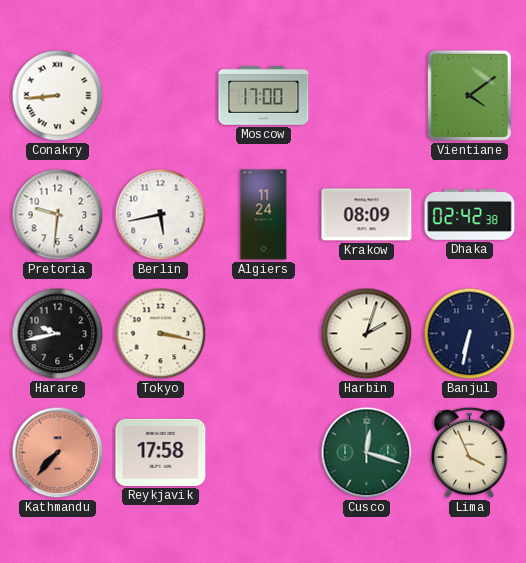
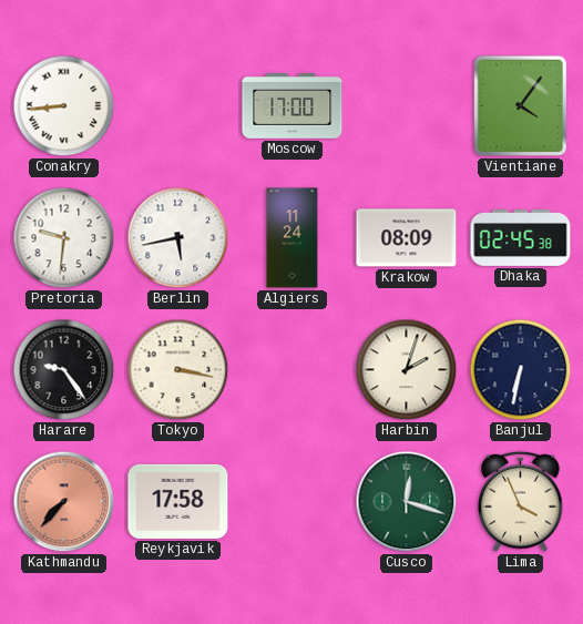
Vientiane: 4:09 -> 4:06 (520, 105)
Dhaka: 02:42 -> 02:45 (521, 238)
Harare: 9:43 -> 9:24 (64, 370)
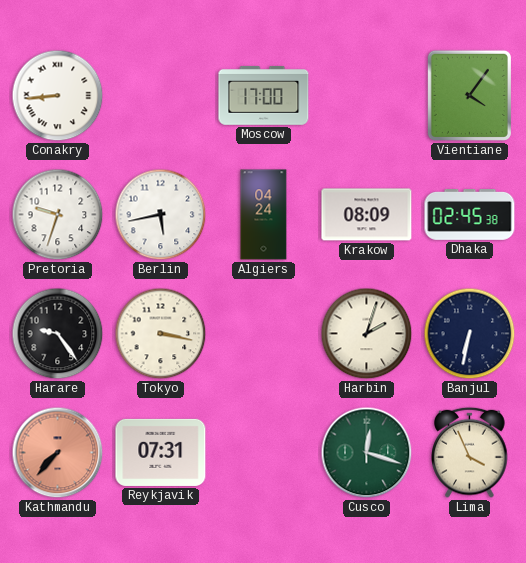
Pretoria: 9:31 -> 9:33 (58, 215)
Algiers: 11:24 -> 04:24 (264, 215)
Reykjavik: 17:58 -> 07:31 (161, 452)
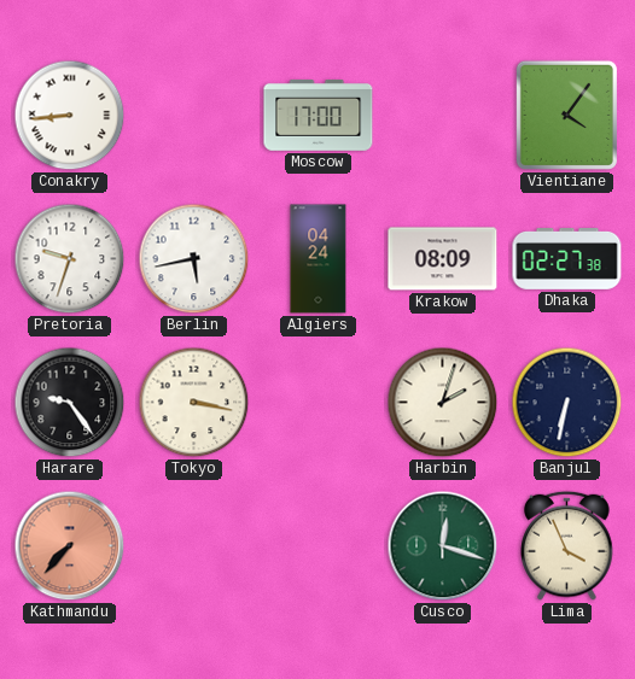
Dhaka: 02:45 -> 02:27 (567, 259)
Reykjavik: 07:31 -> none (161, 452)
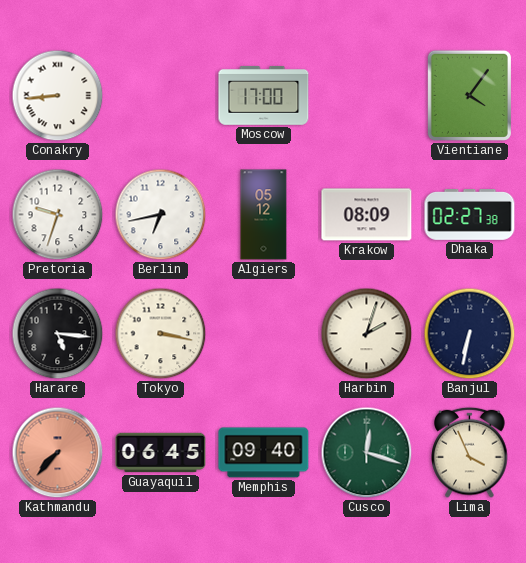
Berlin: 5:43 -> 6:43 (161, 215)
Algiers: 04:24 -> 05:12 (264, 215)
Harare: 9:24 -> 5:16 (58, 334)
Guayaquil: none -> 06:45 (161, 453)
Memphis: none -> 09:40 (264, 453)
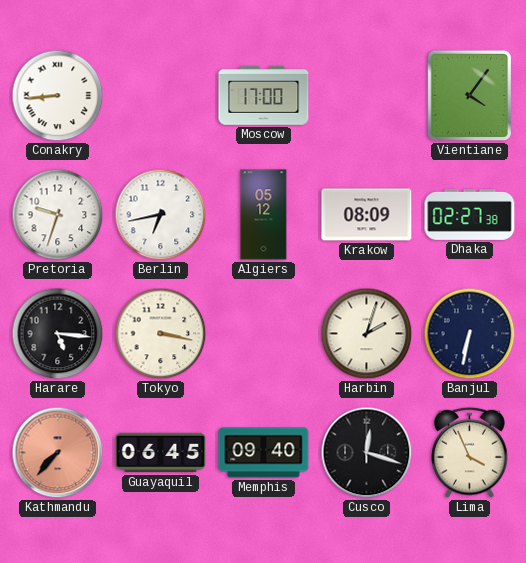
Cusco dial: green -> black (367, 453)
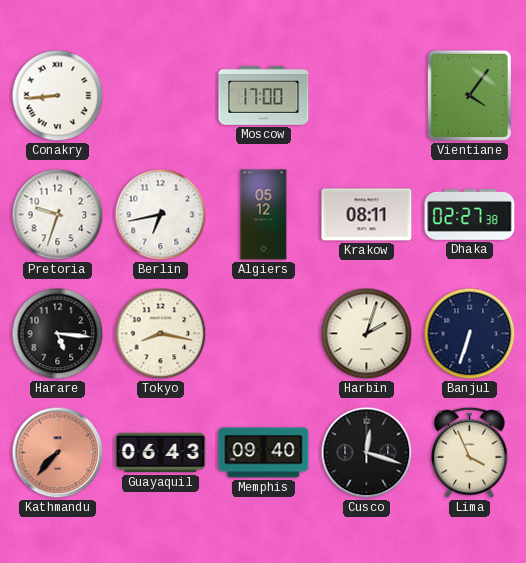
Krakow: 08:09 -> 08:11 (367, 215)
Tokyo: 3:17 -> 8:17 (161, 334)
Banjul: 6:32 -> 6:33 (470, 334)
Guayaquil: 06:45 -> 06:43 (161, 453)
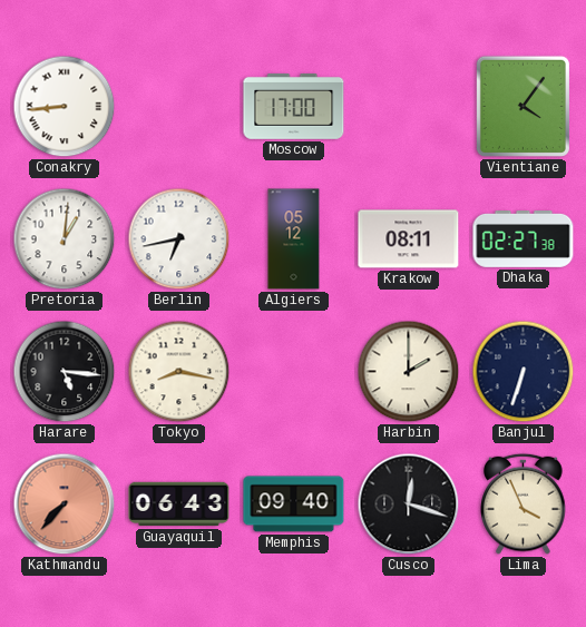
Pretoria: 9:33 -> 1:01 (65, 239)
Harbin: 2:03 -> 2:00 (409, 372)
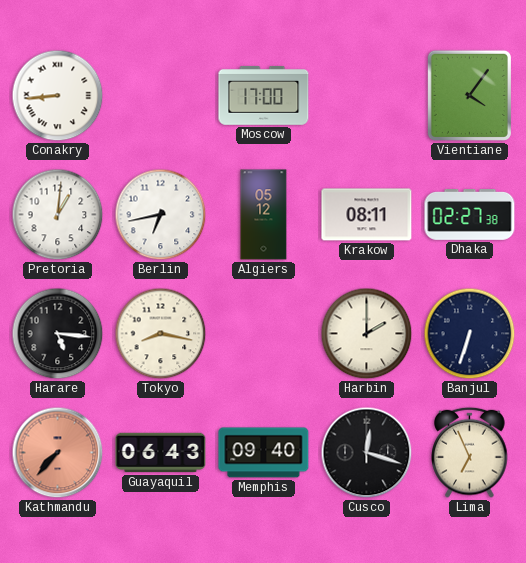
Lima: 3:56 -> 6:56 (470, 452)
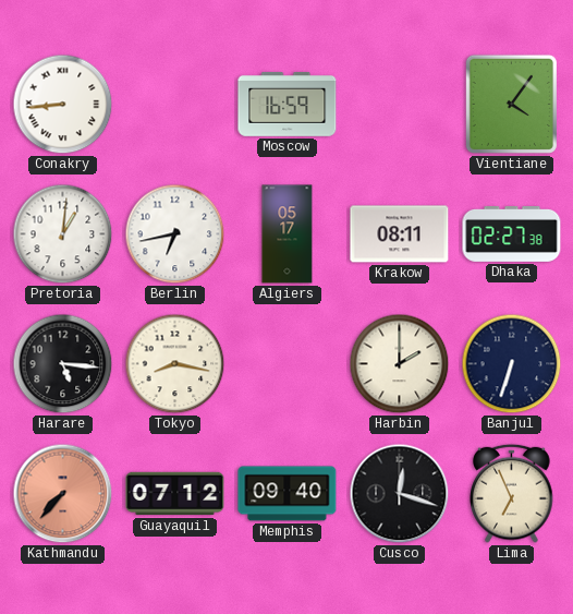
Moscow: 17:00 -> 16:59 (288, 104)
Algiers: 05:12 -> 05:17 (288, 234)
Guayaquil: 06:43 -> 07:12 (175, 494)
